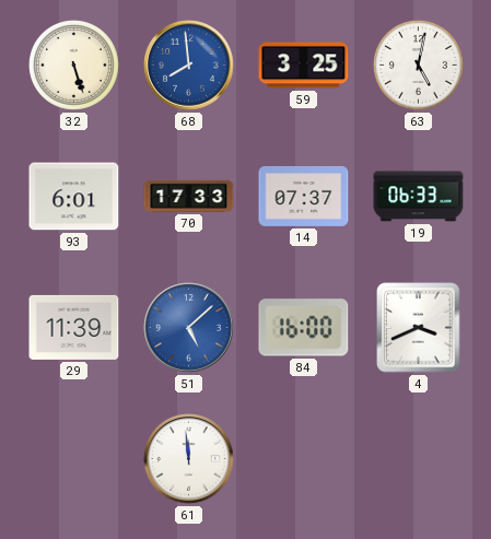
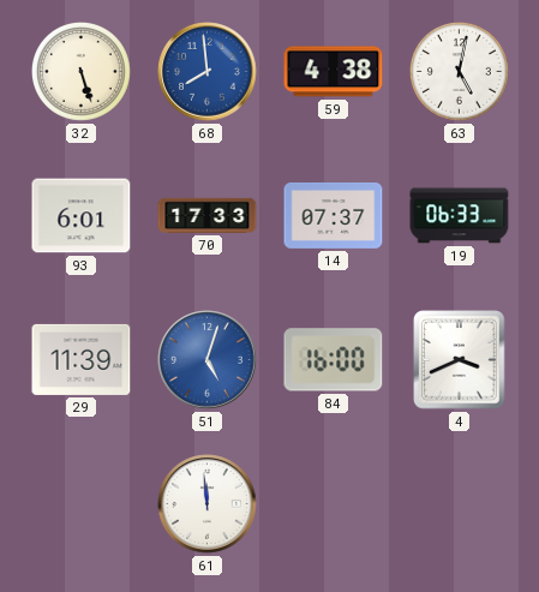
59: 3:25 -> 4:38 (334, 72)
51: 5:08 -> 5:03 (208, 360)
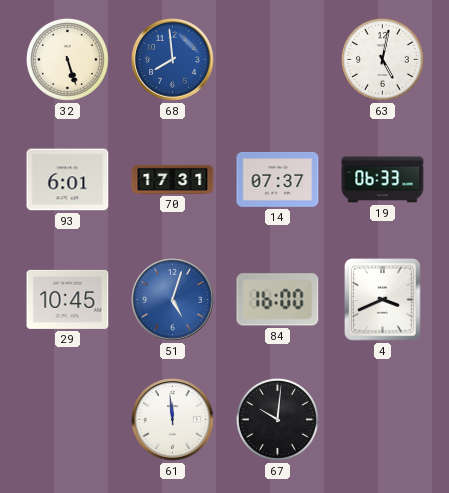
59: 4:38 -> none (334, 72)
70: 17:33 -> 17:31 (173, 179)
29: 11:39 -> 10:45 (68, 299)
67: none -> 10:01 (277, 419)
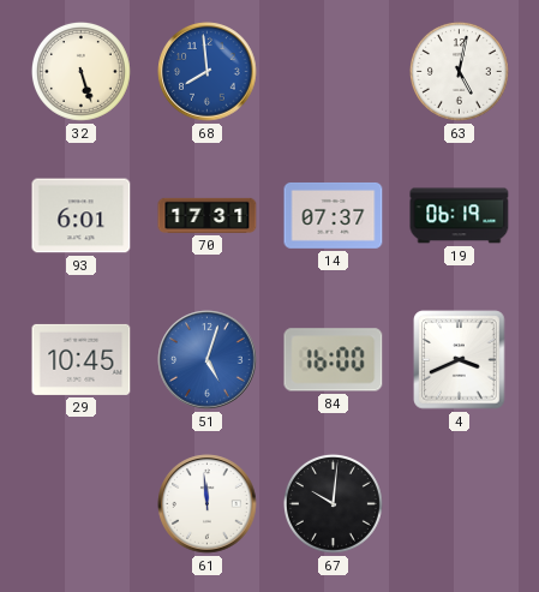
19: 06:33 -> 06:19 (460, 216)
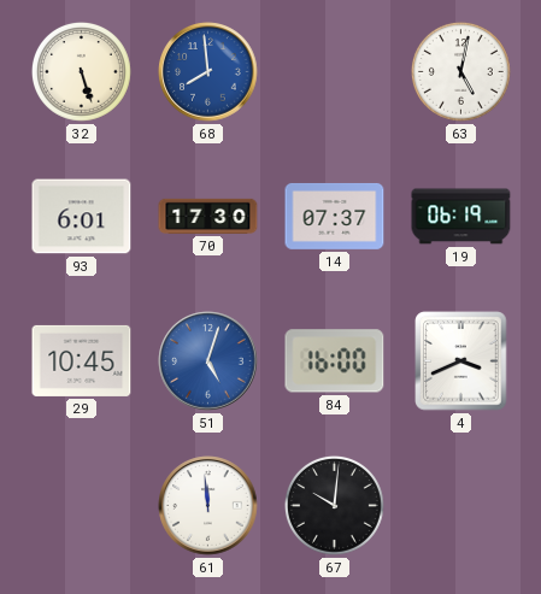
70: 17:31 -> 17:30 (208, 216)
